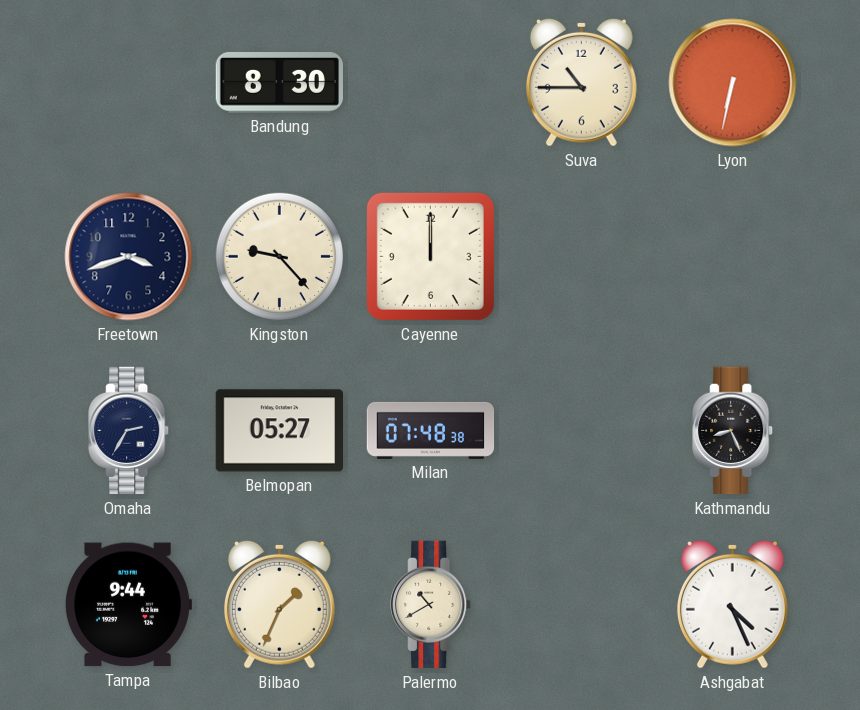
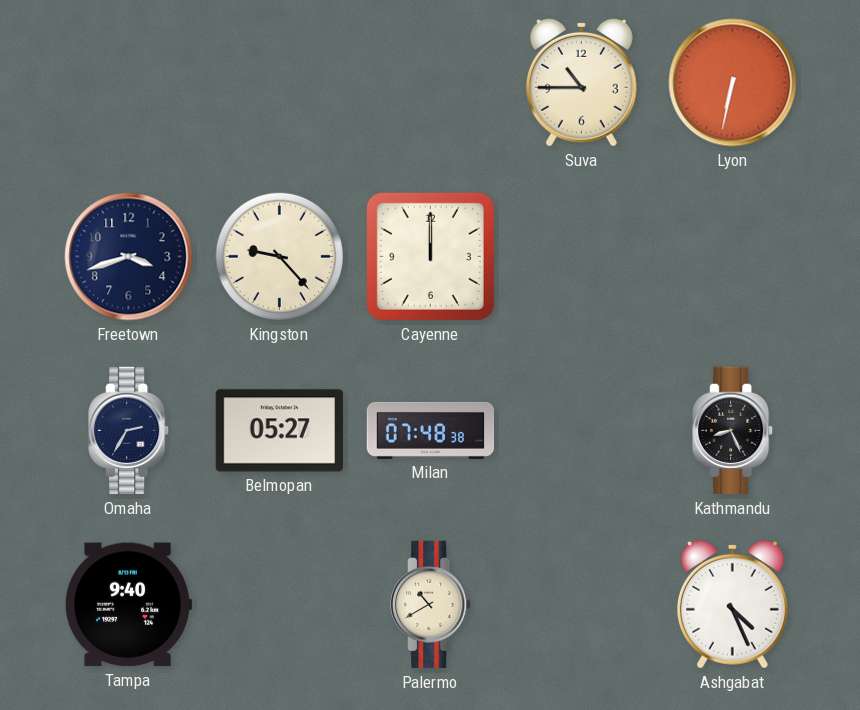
Bandung: 8:30 -> none (279, 83)
Tampa: 9:44 -> 9:40 (128, 605)
Bilbao: 1:34 -> none (279, 604)
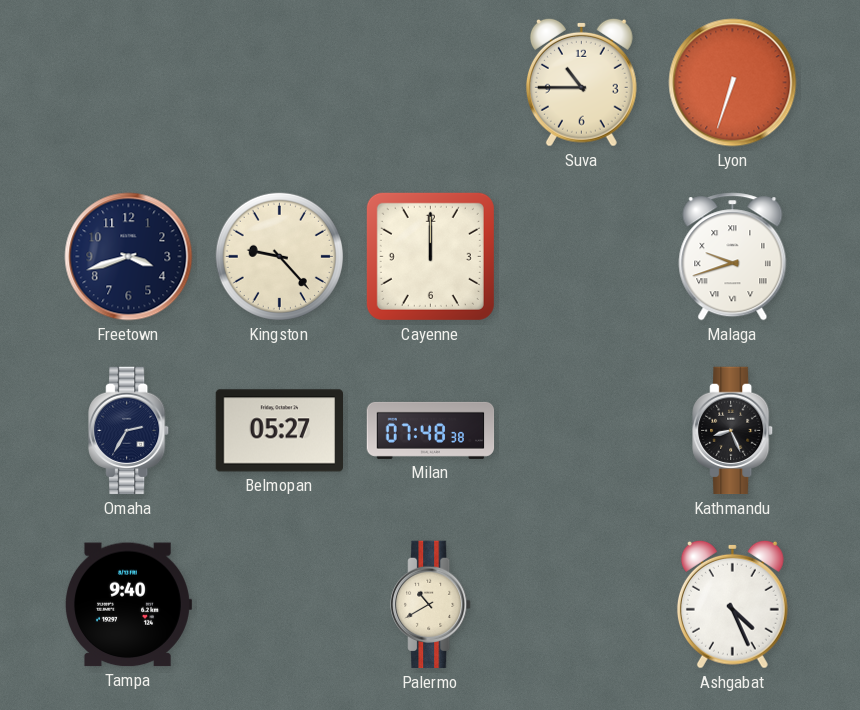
Lyon: 6:32 -> 6:33 (733, 83)
Malaga: none -> 9:42 (733, 257)
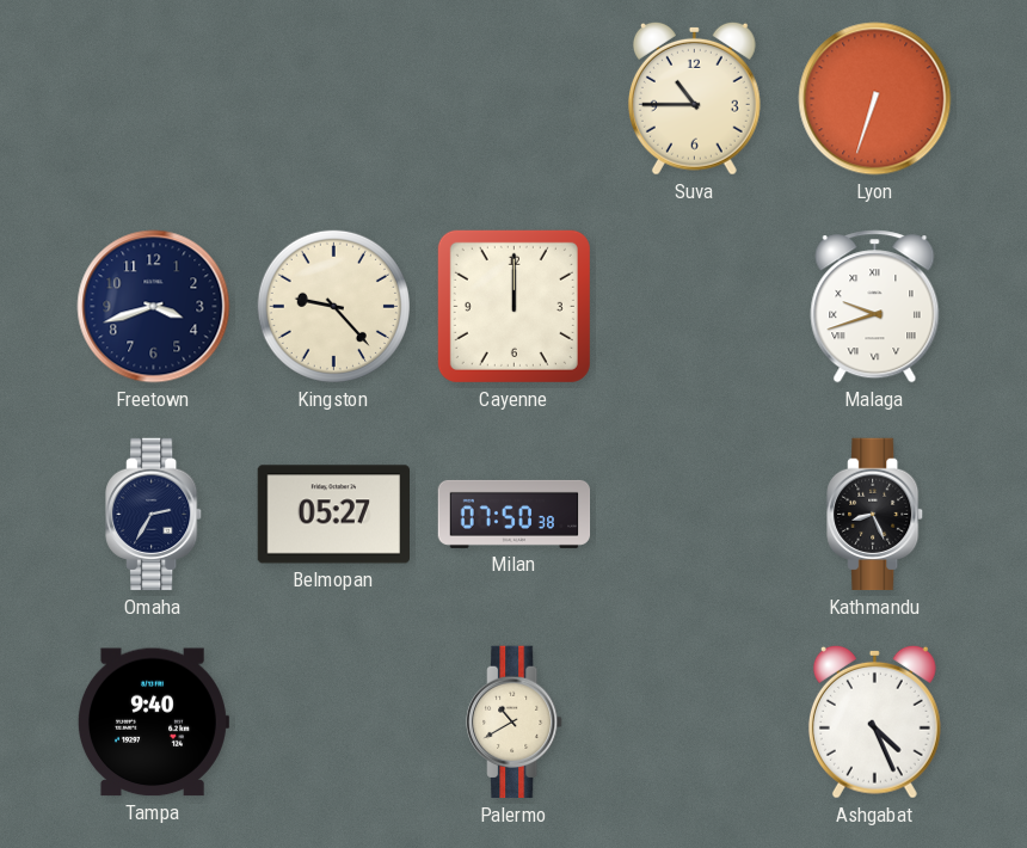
Milan: 07:48 -> 07:50 (515, 514)
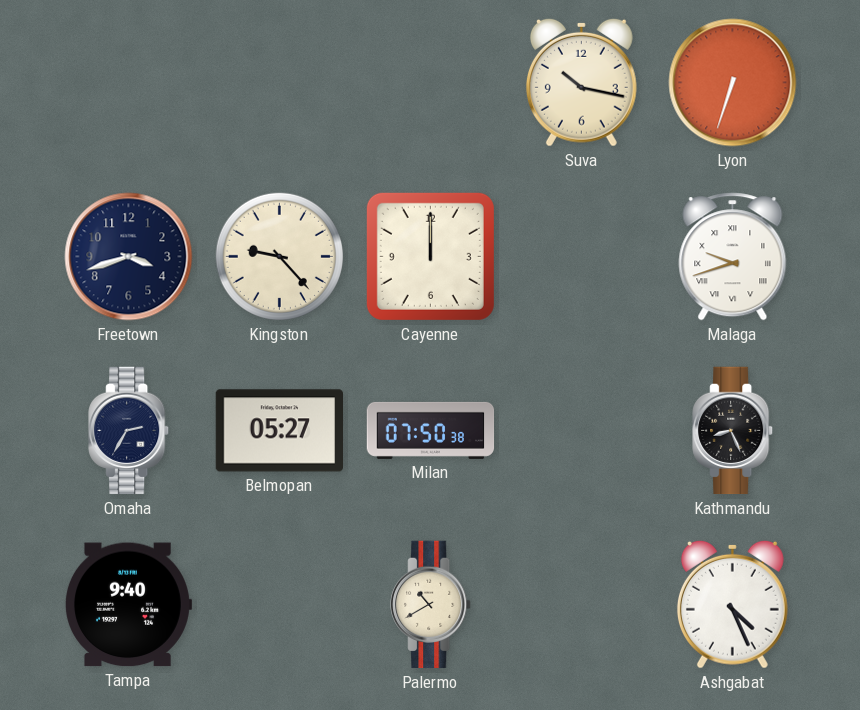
Suva: 10:45 -> 10:17 (581, 82)
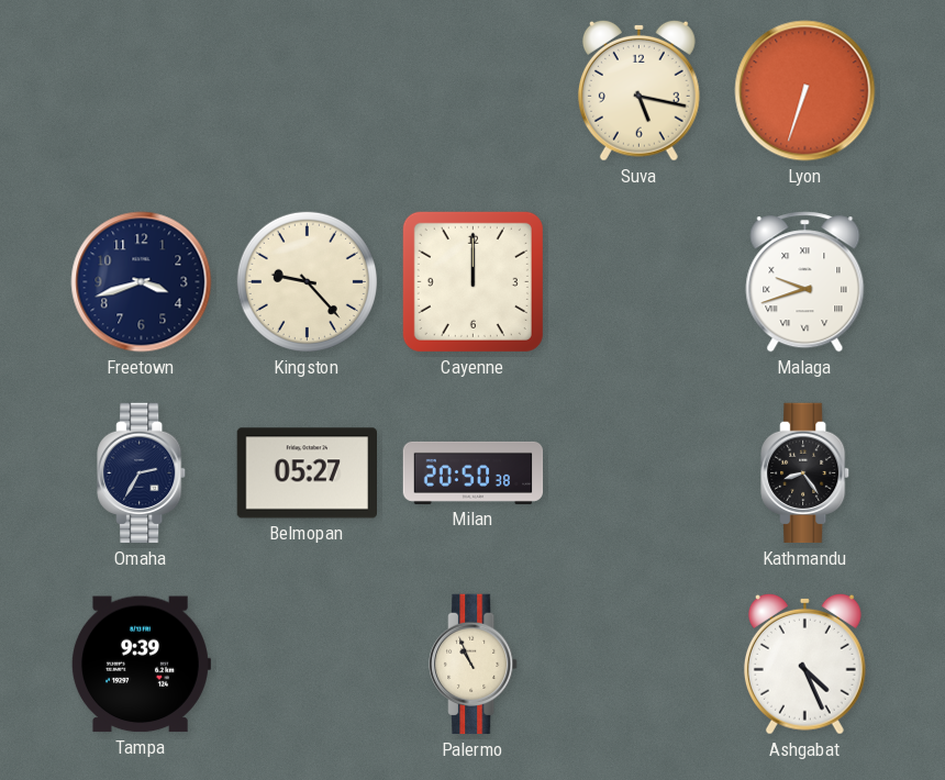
Suva: 10:17 -> 5:17 (638, 90)
Milan: 07:50 -> 20:50 (474, 472)
Kathmandu: 8:26 -> 8:24 (805, 473)
Tampa: 9:40 -> 9:39 (141, 665)
Palermo: 10:40 -> 10:56 (474, 665)
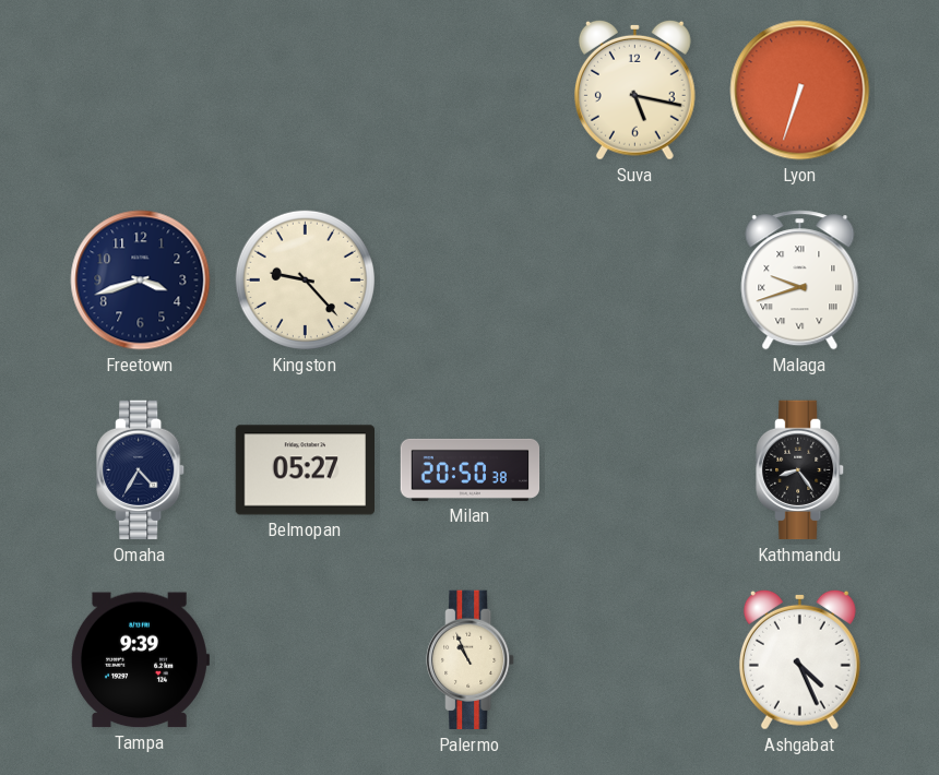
Cayenne: 12:00 -> none (472, 281)
Omaha: 2:35 -> 4:35 (141, 470)
